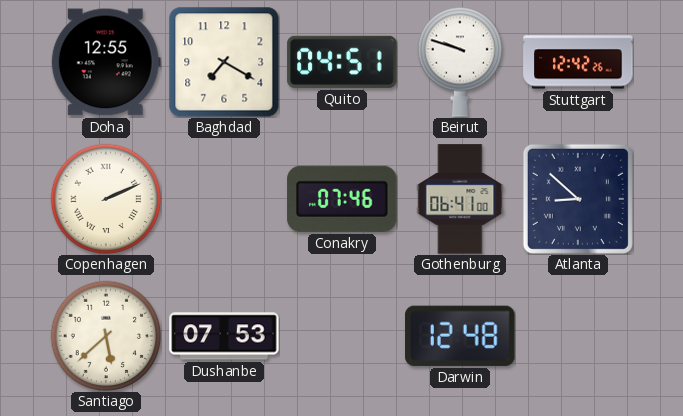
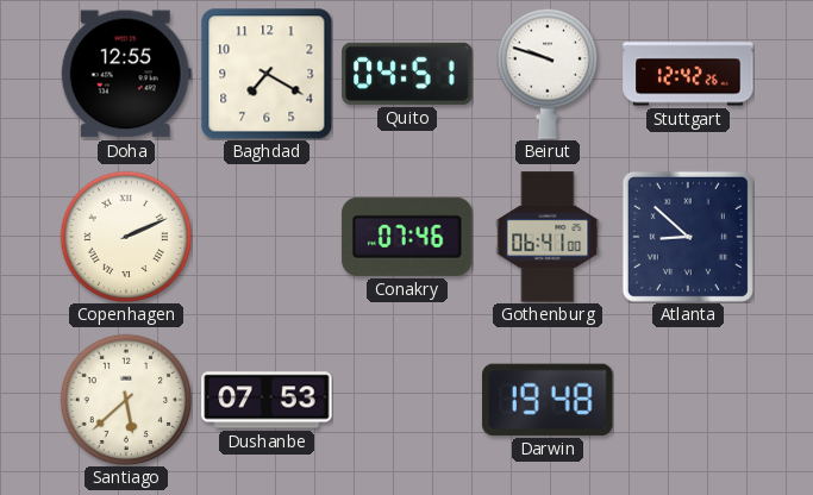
Darwin: 12:48 -> 19:48 (548, 400)
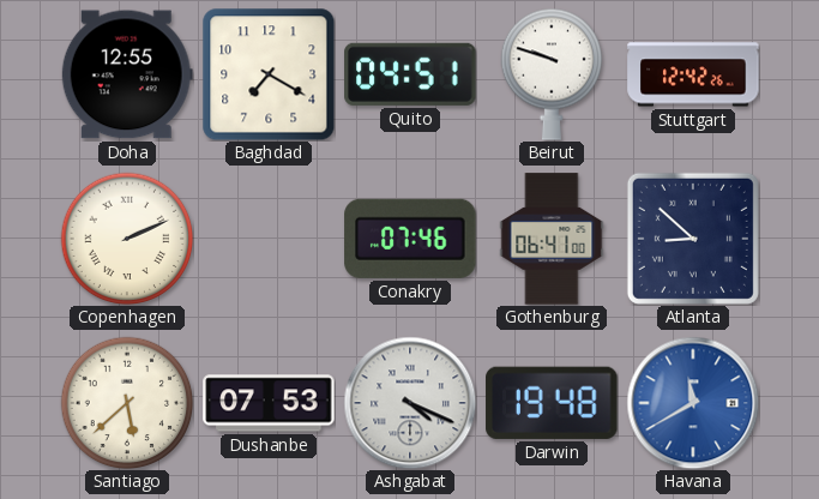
Ashgabat: none -> 4:19 (410, 403)
Havana: none -> 11:40 (693, 403)
